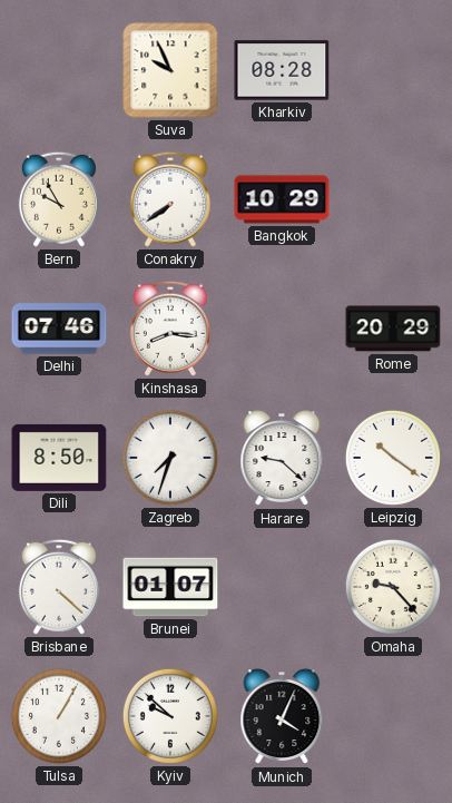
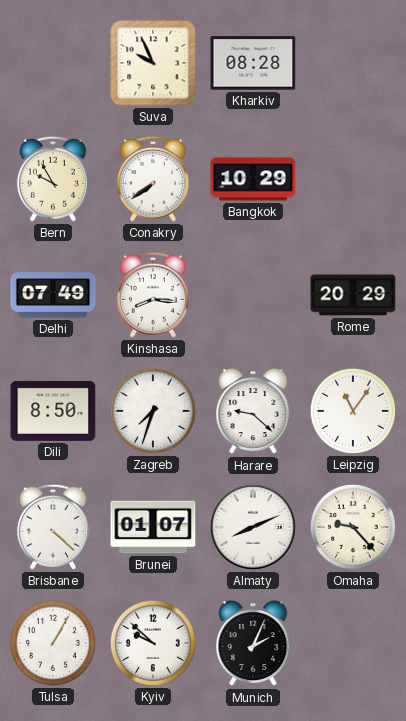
Delhi: 07:46 -> 07:49 (53, 295)
Leipzig: 10:21 -> 11:06 (353, 411)
Almaty: none -> 8:11 (253, 527)
Munich: 4:04 -> 2:04 (253, 644)
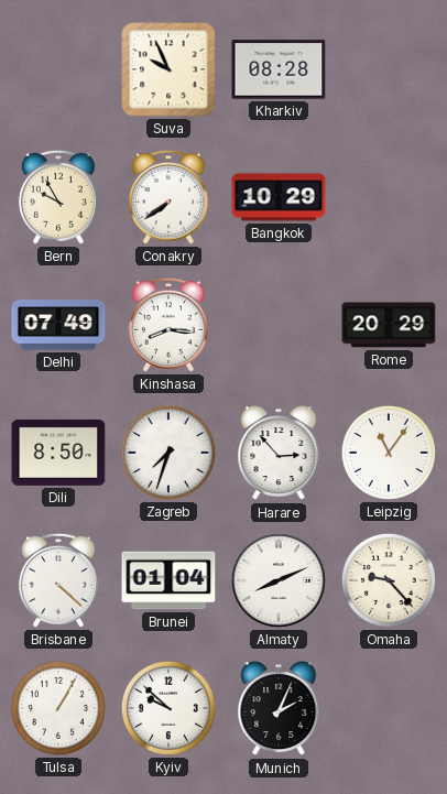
Harare: 9:22 -> 2:53 (279, 454)
Brunei: 01:07 -> 01:04 (168, 580)
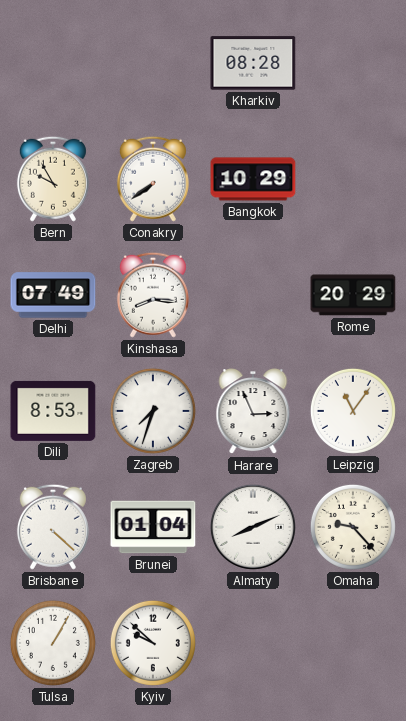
Suva: 9:56 -> none (168, 69)
Dili: 8:50 -> 8:53 (53, 411)
Harare: 2:53 -> 2:56 (253, 412)
Munich: 2:04 -> none (279, 709)
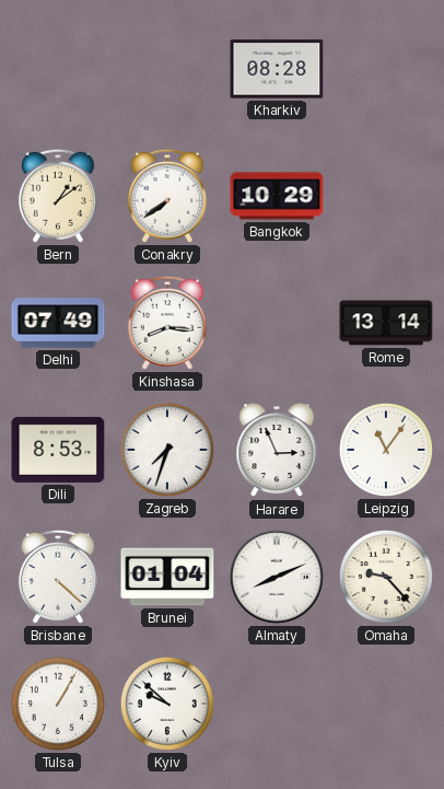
Bern: 9:55 -> 1:09 (58, 196)
Rome: 20:29 -> 13:14 (386, 323)
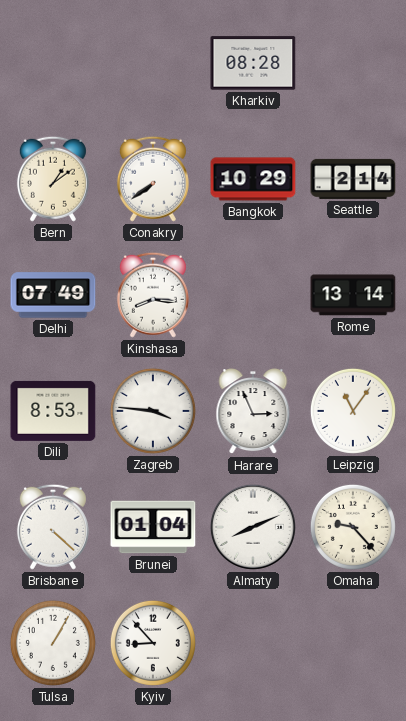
Seattle: none -> 2:14 (353, 179)
Zagreb: 7:33 -> 3:46 (153, 411)
Kyiv: 9:52 -> 8:53 (153, 643)
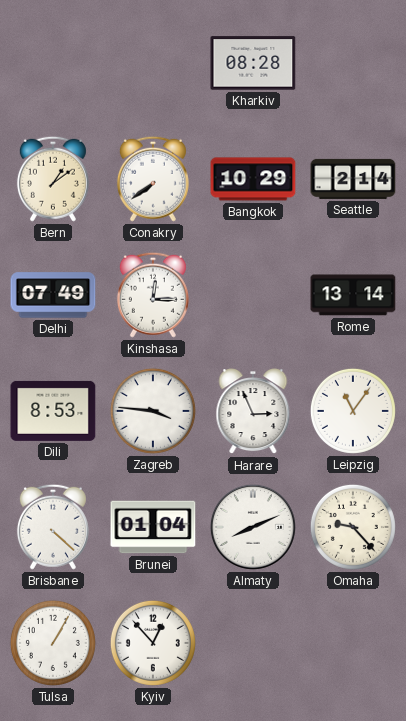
Kinshasa: 8:16 -> 12:15 (153, 295)
Kyiv: 8:53 -> 12:53 (153, 643)
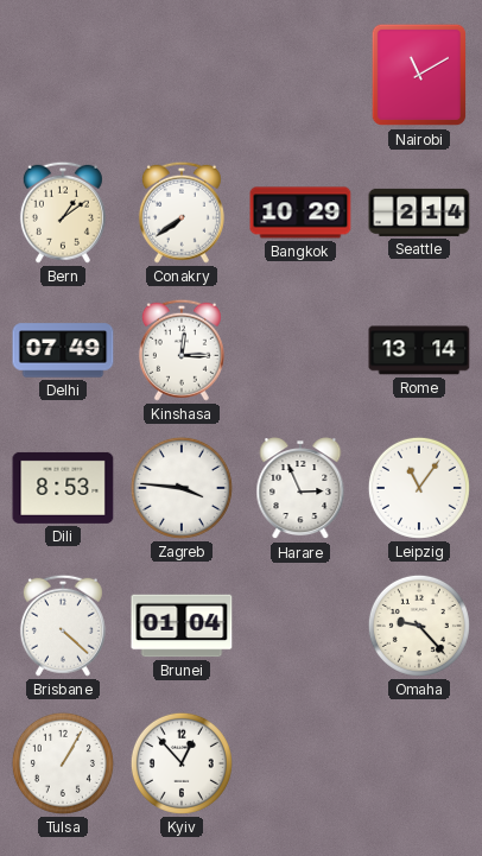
Kharkiv: 08:28 -> none (253, 63)
Nairobi: none -> 11:10 (419, 75)
Almaty: 8:11 -> none (253, 527)
